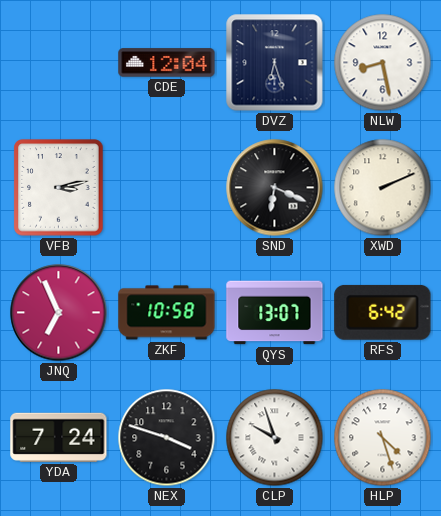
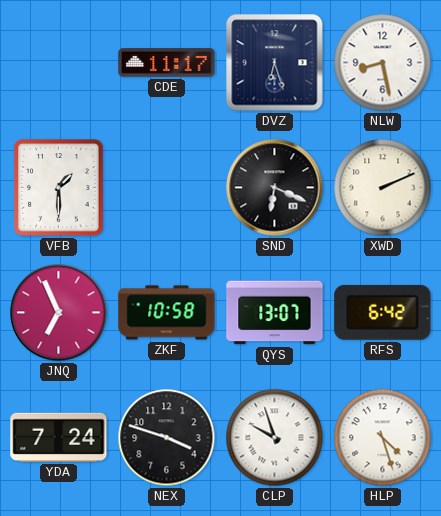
CDE: 12:04 -> 11:17 (167, 63)
VFB: 3:13 -> 1:30 (59, 188)
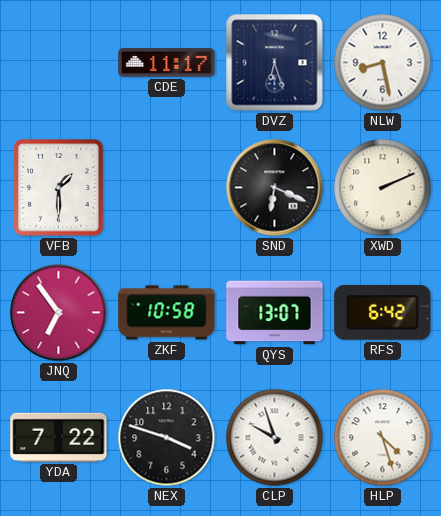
JNQ: 6:56 -> 6:54 (59, 313)
YDA: 7:24 -> 7:22 (59, 437)
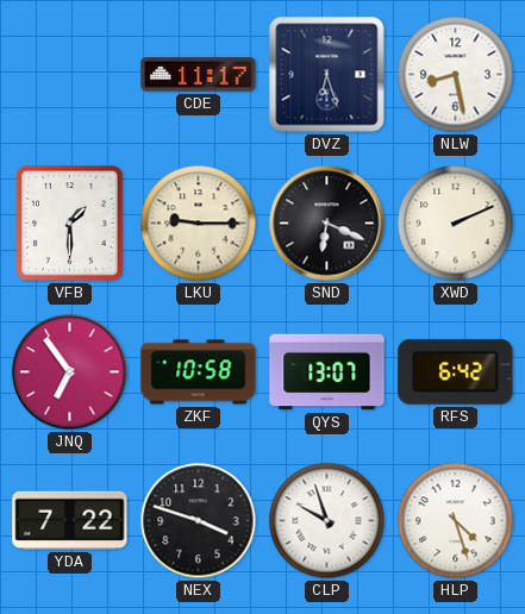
LKU: none -> 9:15 (199, 224)
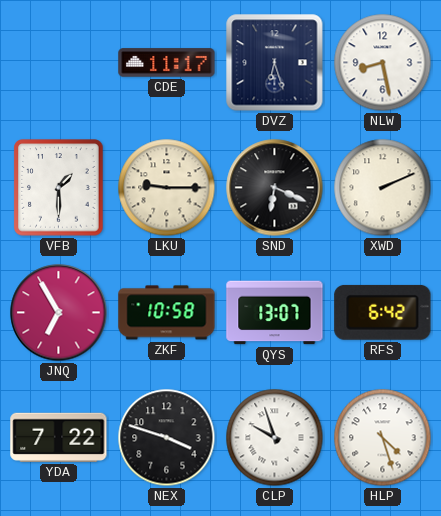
JNQ: 6:54 -> 6:55 (59, 313)
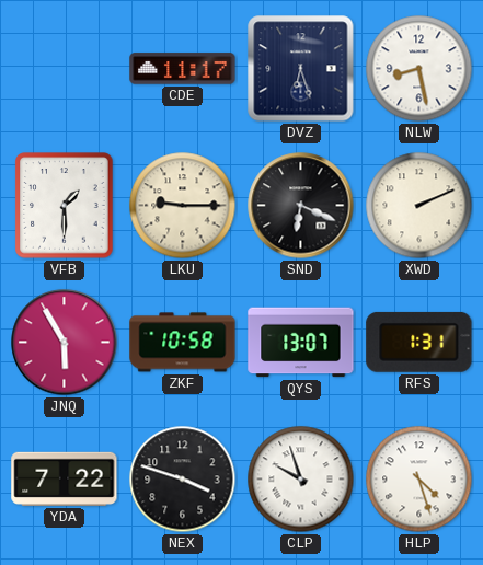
JNQ: 6:55 -> 5:55 (65, 343)
RFS: 6:42 -> 1:31 (419, 342)
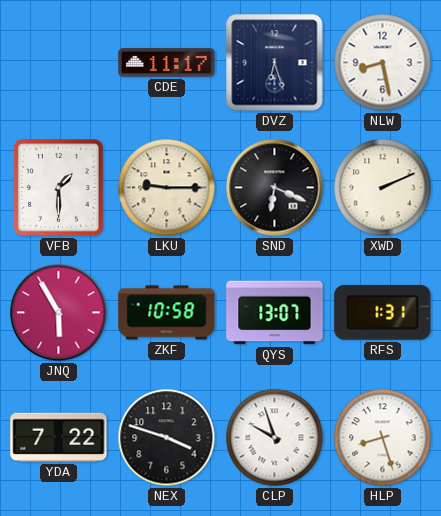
HLP: 4:27 -> 8:27 (383, 438)
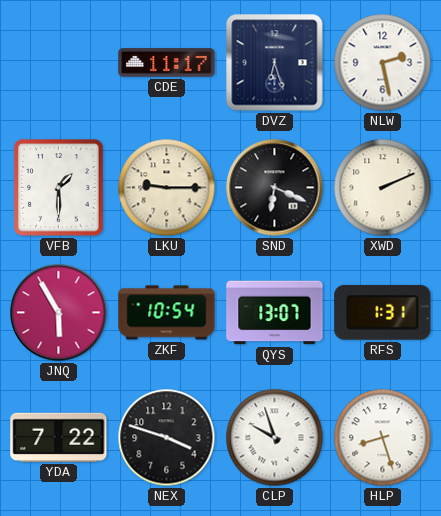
NLW: 8:28 -> 2:28 (383, 63)
ZKF: 10:58 -> 10:54 (167, 313)
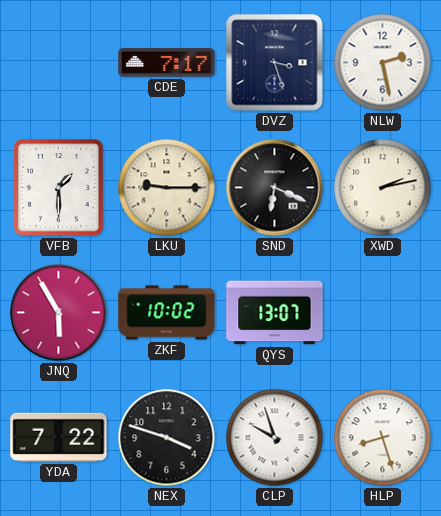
CDE: 11:17 -> 7:17 (167, 63)
DVZ: 6:27 -> 3:27 (275, 63)
XWD: 2:11 -> 2:13 (383, 188)
ZKF: 10:54 -> 10:02 (167, 313)
RFS: 1:31 -> none (383, 312)
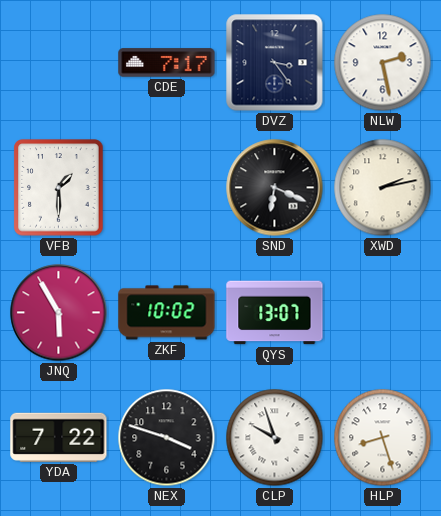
DVZ: 3:27 -> 3:24 (275, 63)
LKU: 9:15 -> none (167, 188)
